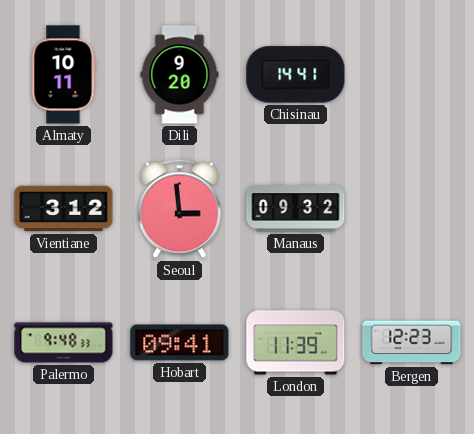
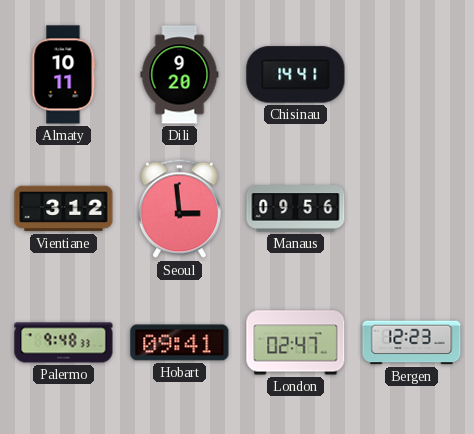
Manaus: 09:32 -> 09:56 (296, 209)
London: 11:39 -> 02:47 (296, 343)
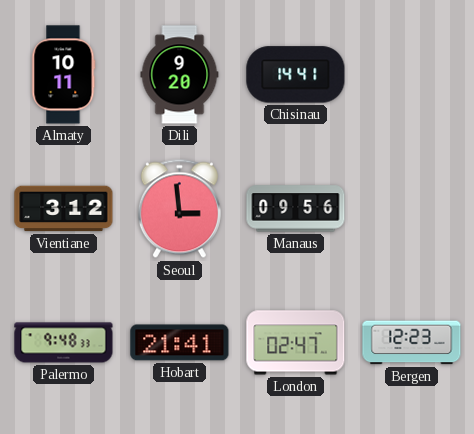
Hobart: 09:41 -> 21:41 (180, 343)
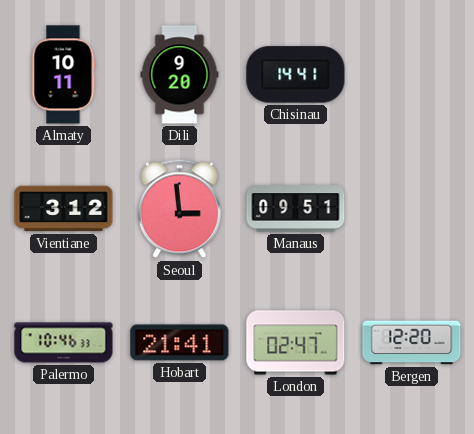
Manaus: 09:56 -> 09:51 (296, 209)
Palermo: 9:48 -> 10:46 (64, 343)
Bergen: 12:23 -> 12:20 (412, 343)
